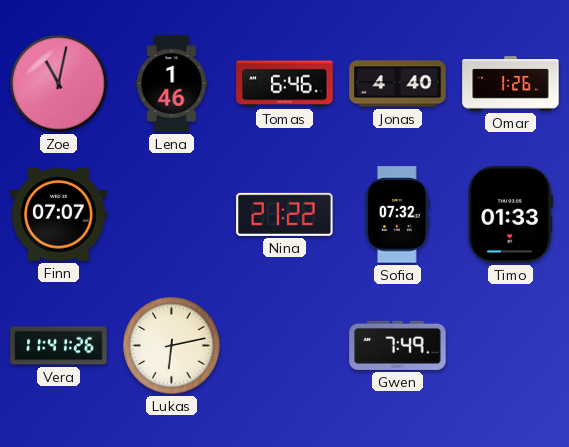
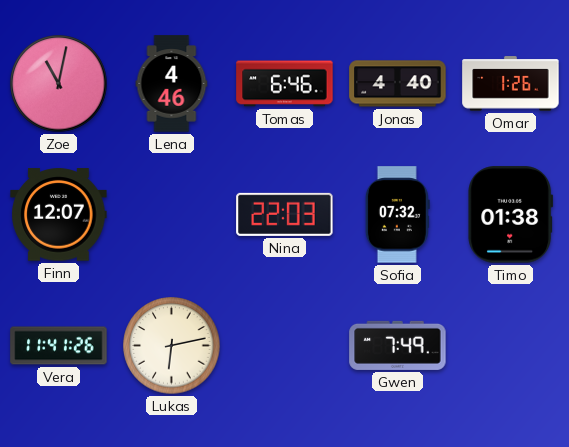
Lena: 1:46 -> 4:46 (172, 84)
Finn: 07:07 -> 12:07 (59, 215)
Nina: 21:22 -> 22:03 (285, 214)
Timo: 01:33 -> 01:38 (511, 215)
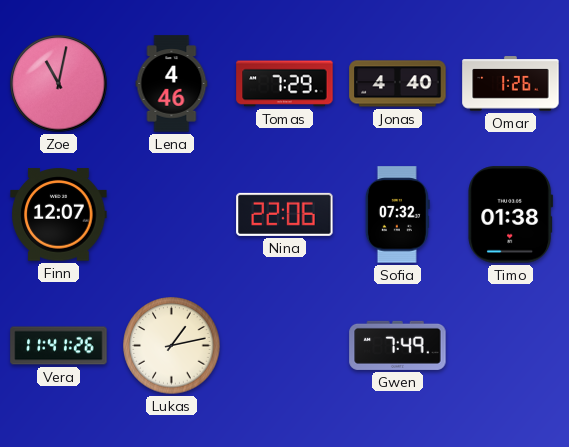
Tomas: 6:46 -> 7:29 (285, 84)
Nina: 22:03 -> 22:06 (285, 214)
Lukas: 6:13 -> 1:13 (172, 346)
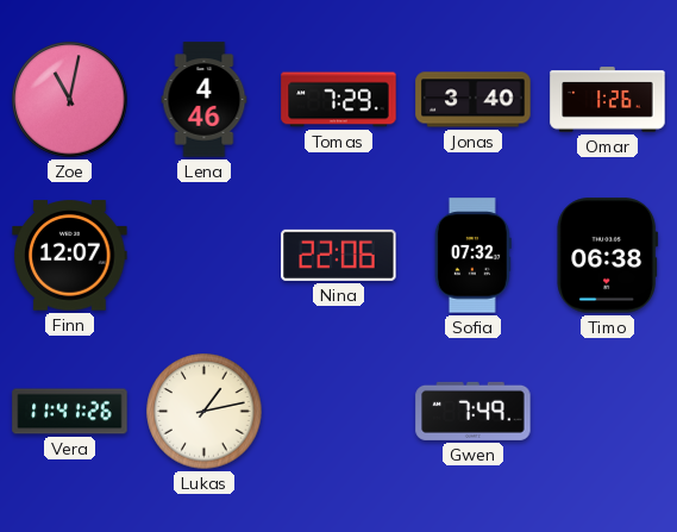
Jonas: 4:40 -> 3:40 (474, 100)
Timo: 01:38 -> 06:38 (608, 256)
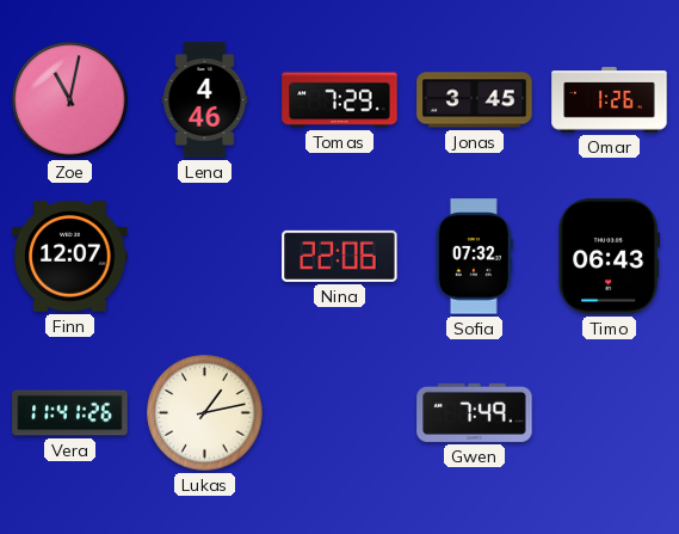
Jonas: 3:40 -> 3:45 (475, 100)
Timo: 06:38 -> 06:43 (610, 257)
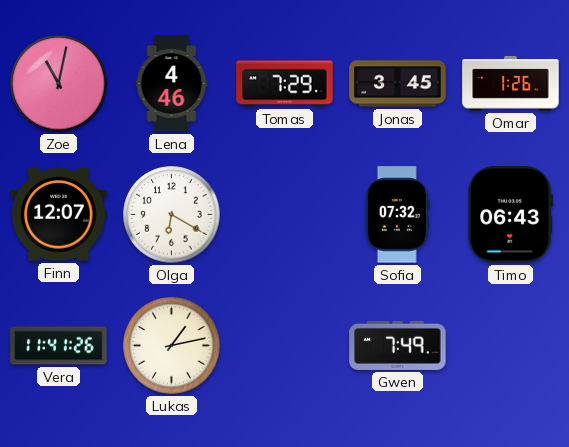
Olga: none -> 6:20 (172, 215)
Nina: 22:06 -> none (340, 256)
